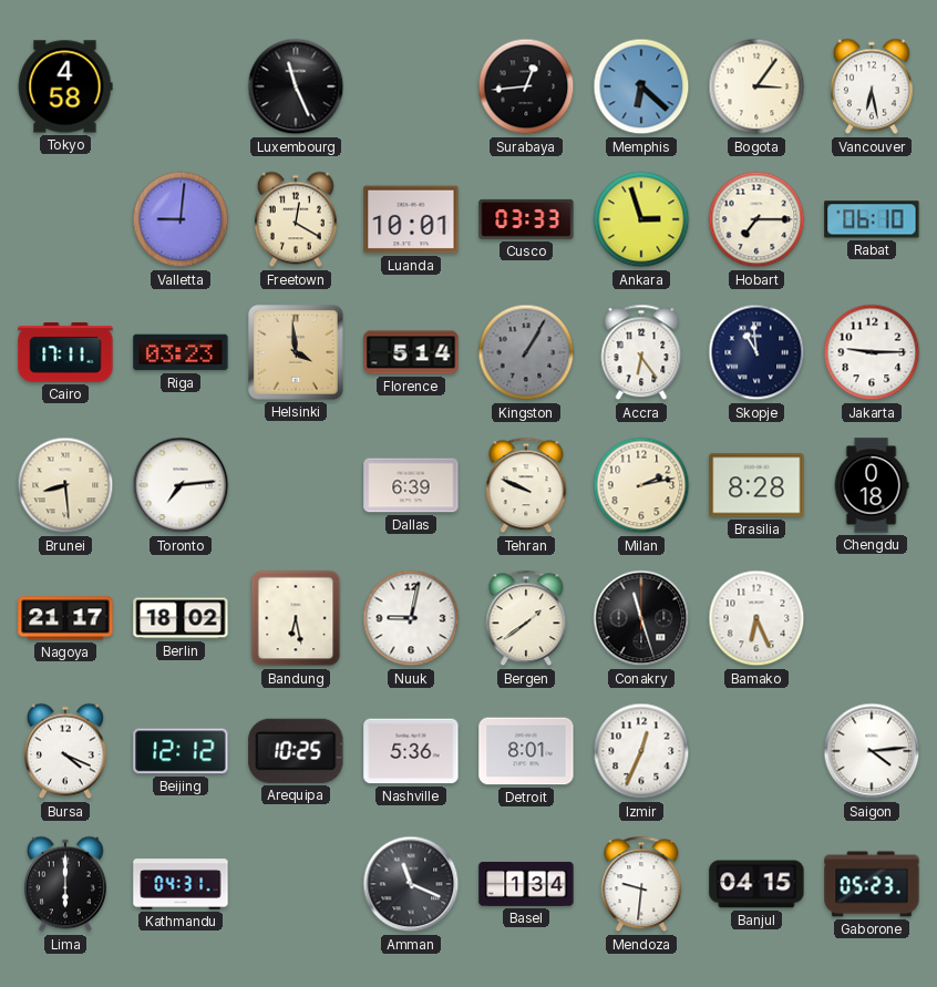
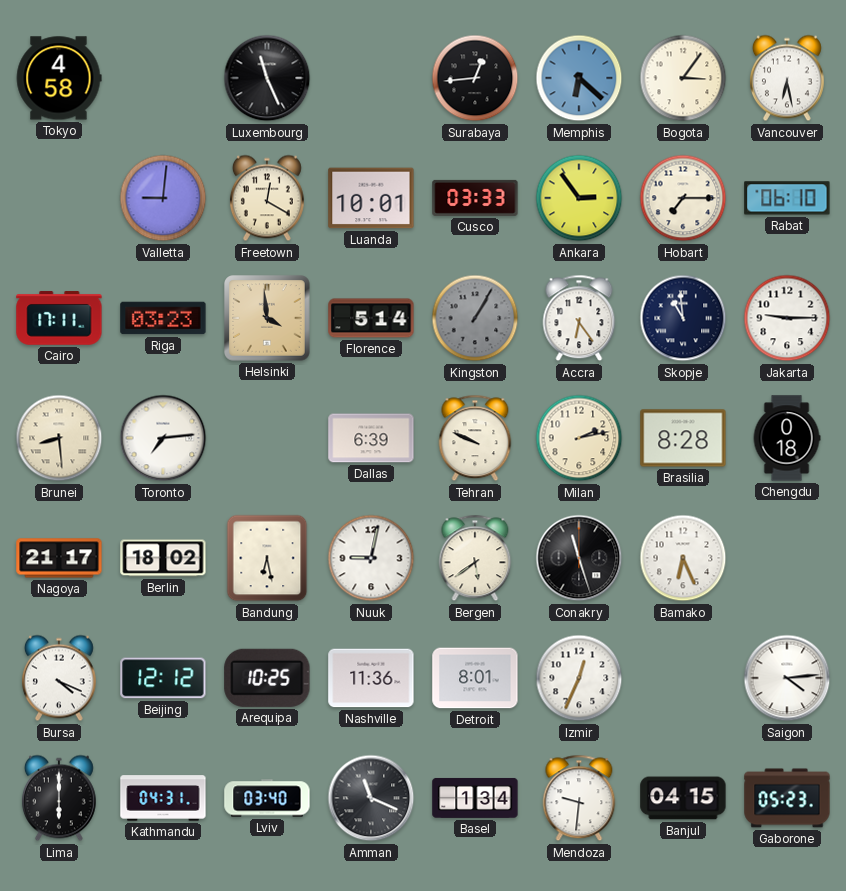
Ankara: 2:57 -> 2:54 (579, 198)
Bergen: 1:39 -> 5:39 (475, 558)
Nashville: 5:36 -> 11:36 (371, 678)
Lviv: none -> 03:40 (267, 798)
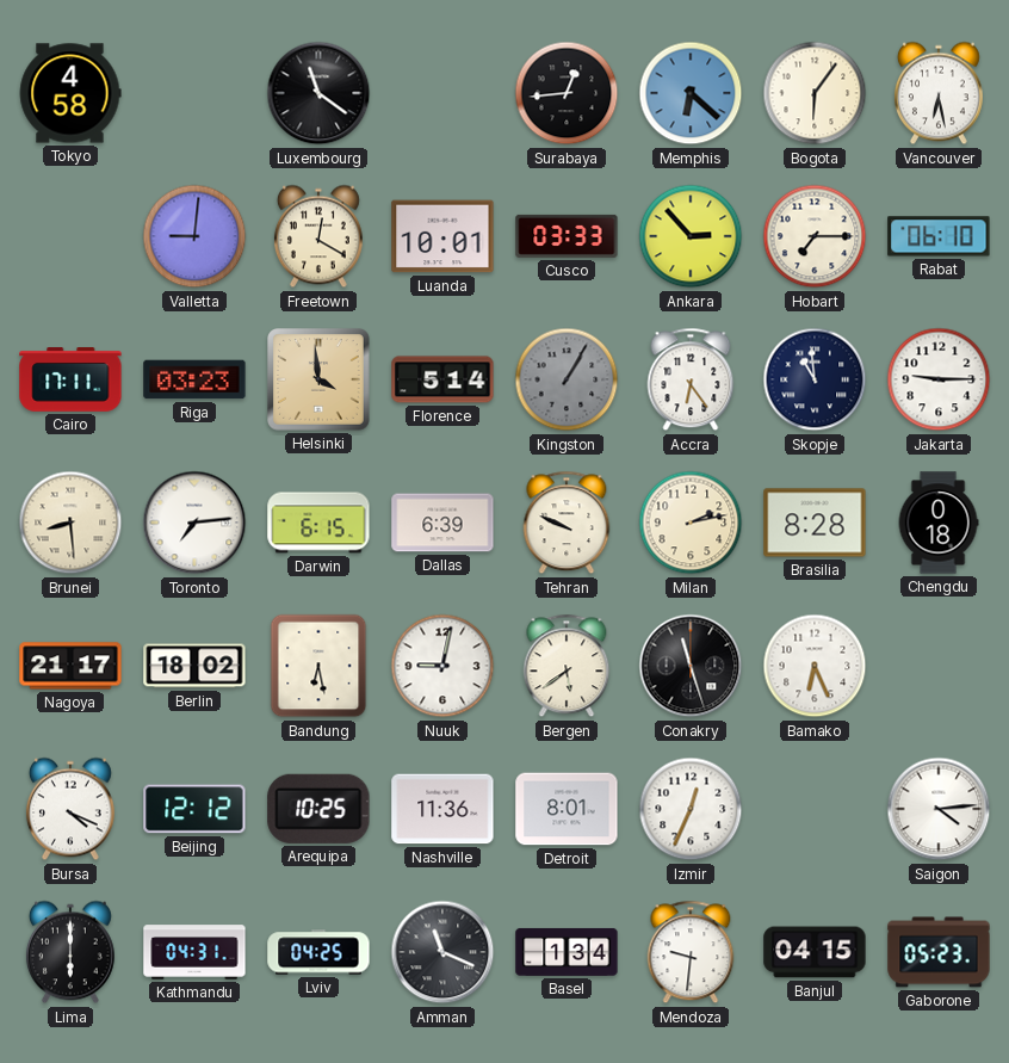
Luxembourg: 11:26 -> 11:21 (318, 93)
Bogota: 3:06 -> 6:06 (815, 93)
Ankara: 2:54 -> 2:53 (691, 236)
Darwin: none -> 6:15 (318, 523)
Lviv: 03:40 -> 04:25 (318, 952)
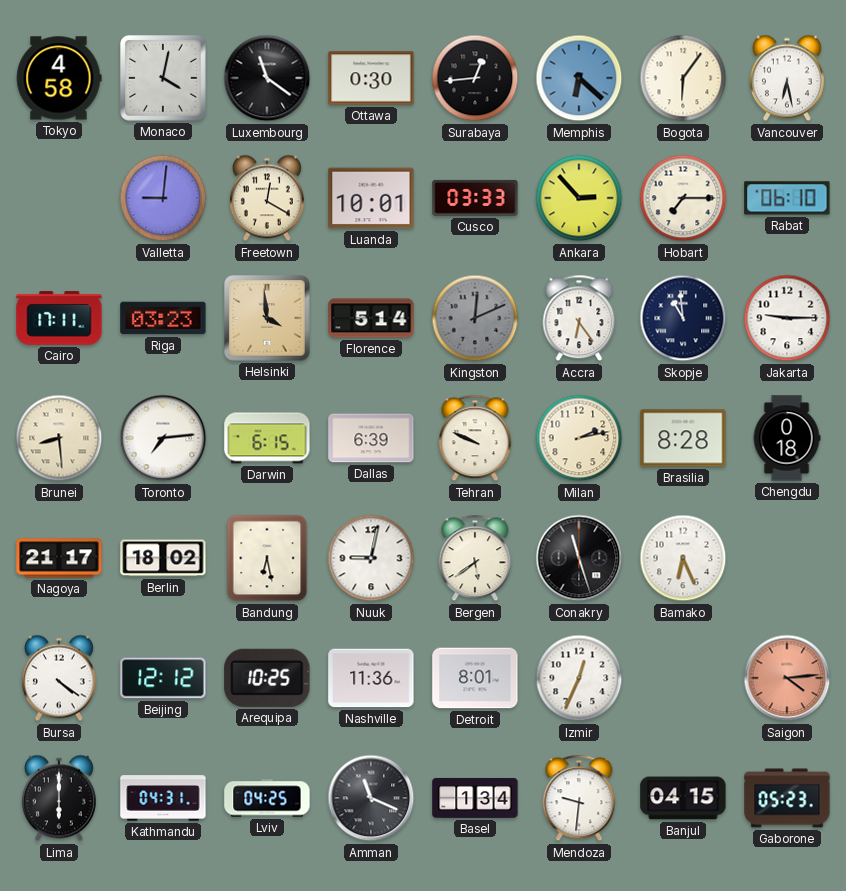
Monaco: none -> 4:02 (164, 79)
Ottawa: none -> 0:30 (371, 78)
Kingston: 1:05 -> 12:11 (475, 318)
Bursa: 4:19 -> 4:21 (59, 678)
Saigon dial: white -> salmon (787, 678)
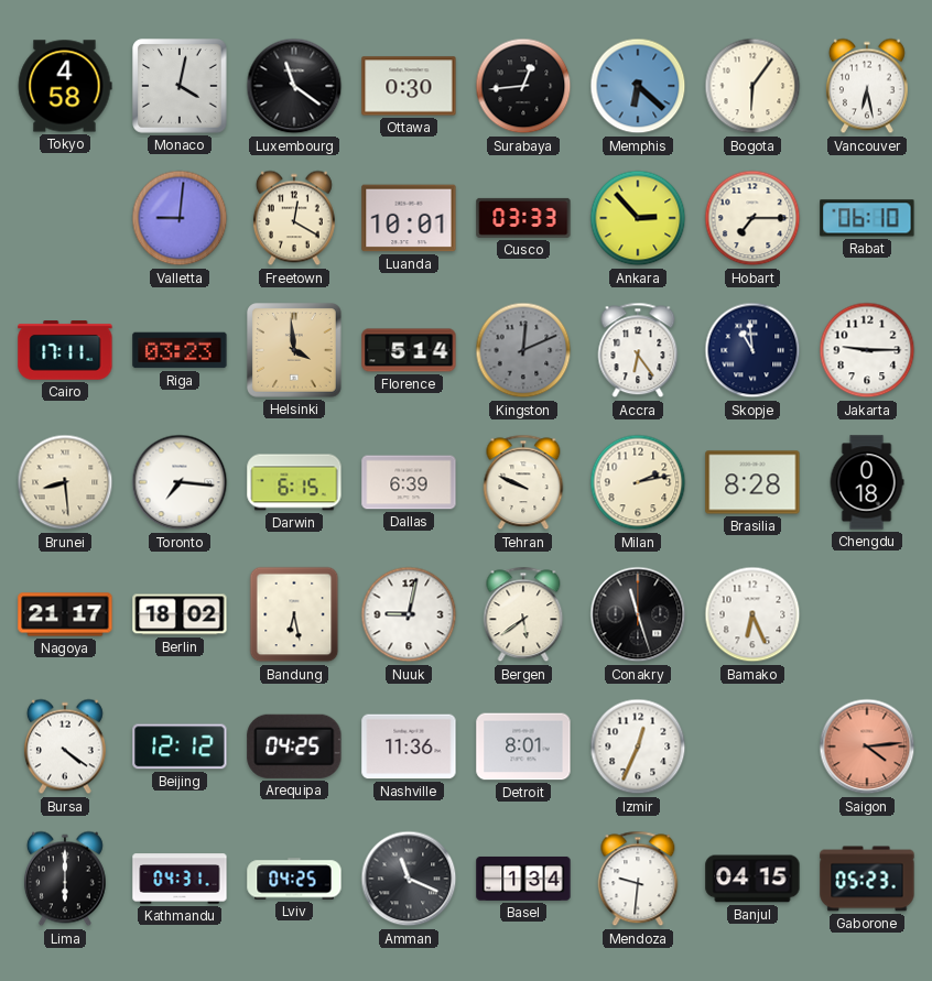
Toronto: 7:14 -> 7:16 (180, 482)
Arequipa: 10:25 -> 04:25 (294, 746)
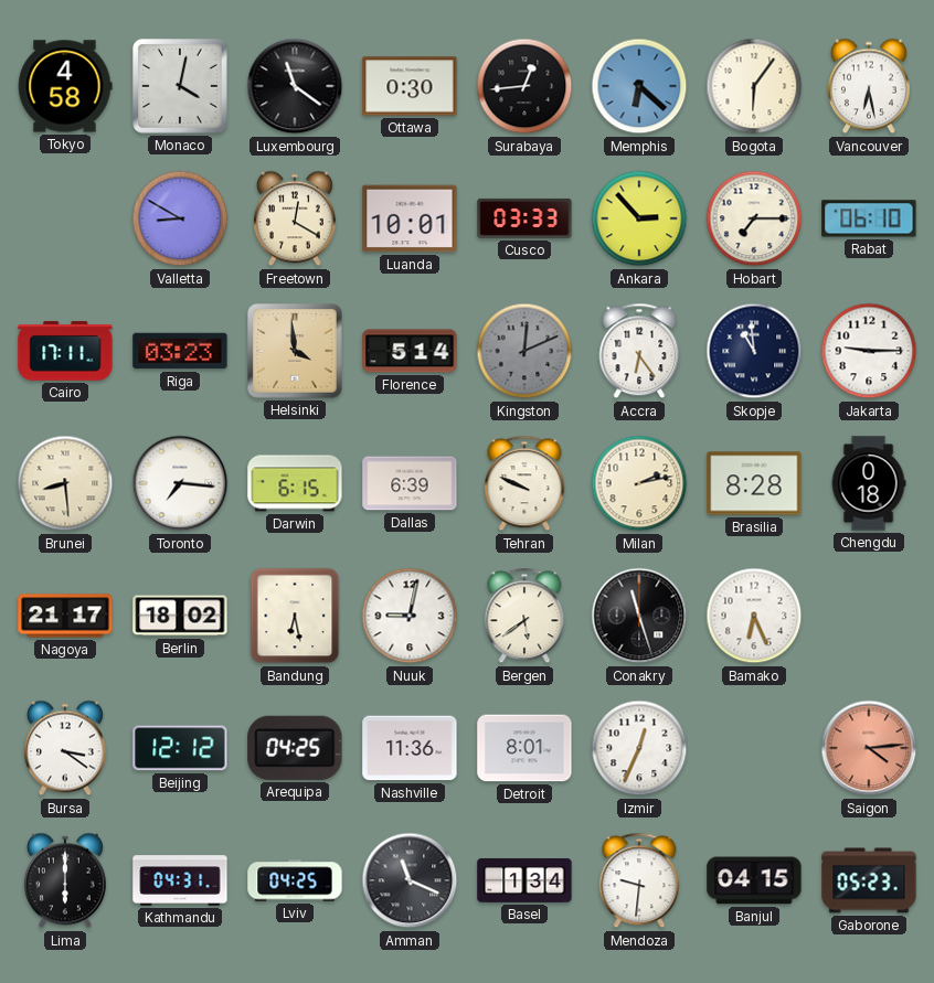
Valletta: 9:01 -> 8:50 (180, 218)
Bursa: 4:21 -> 3:21 (65, 748)
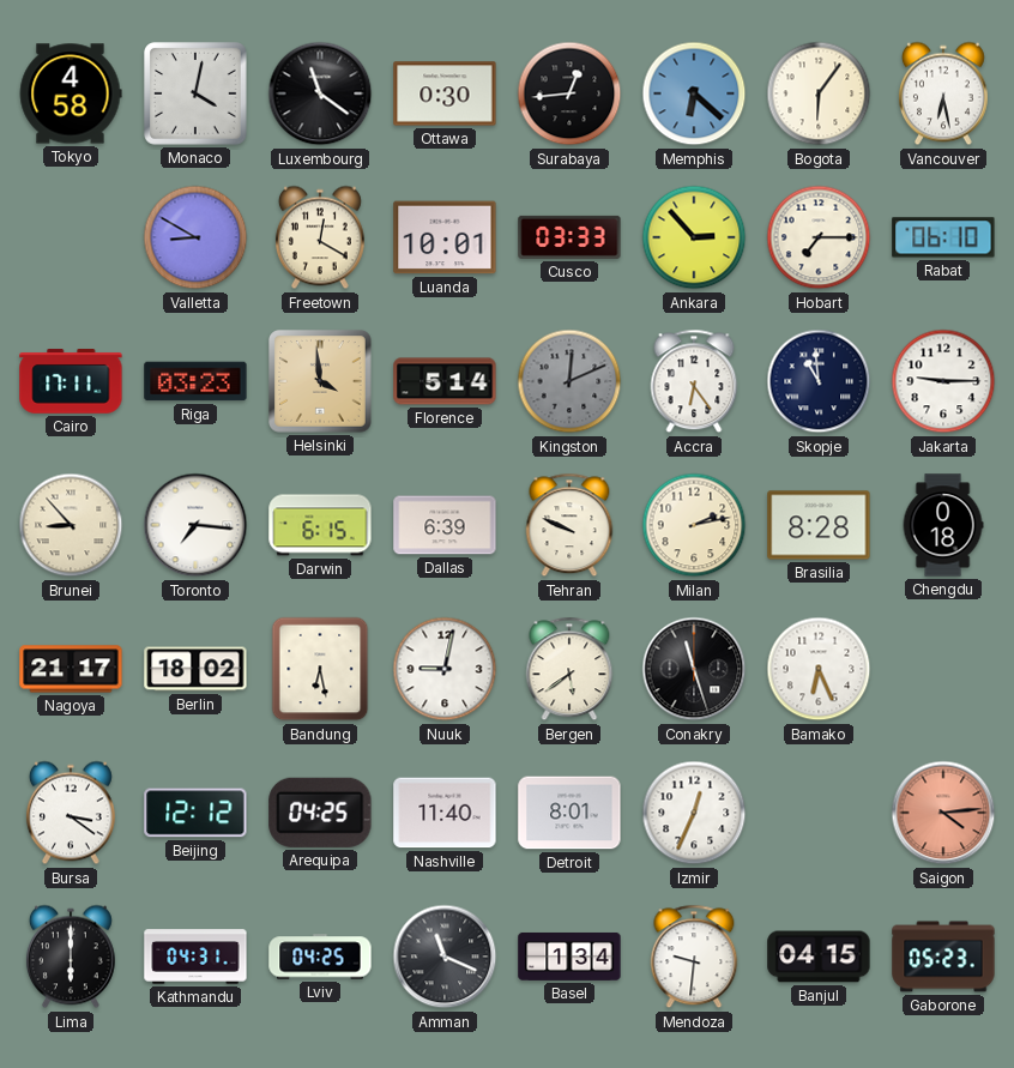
Brunei: 8:29 -> 8:53 (71, 525)
Nashville: 11:36 -> 11:40 (445, 813)
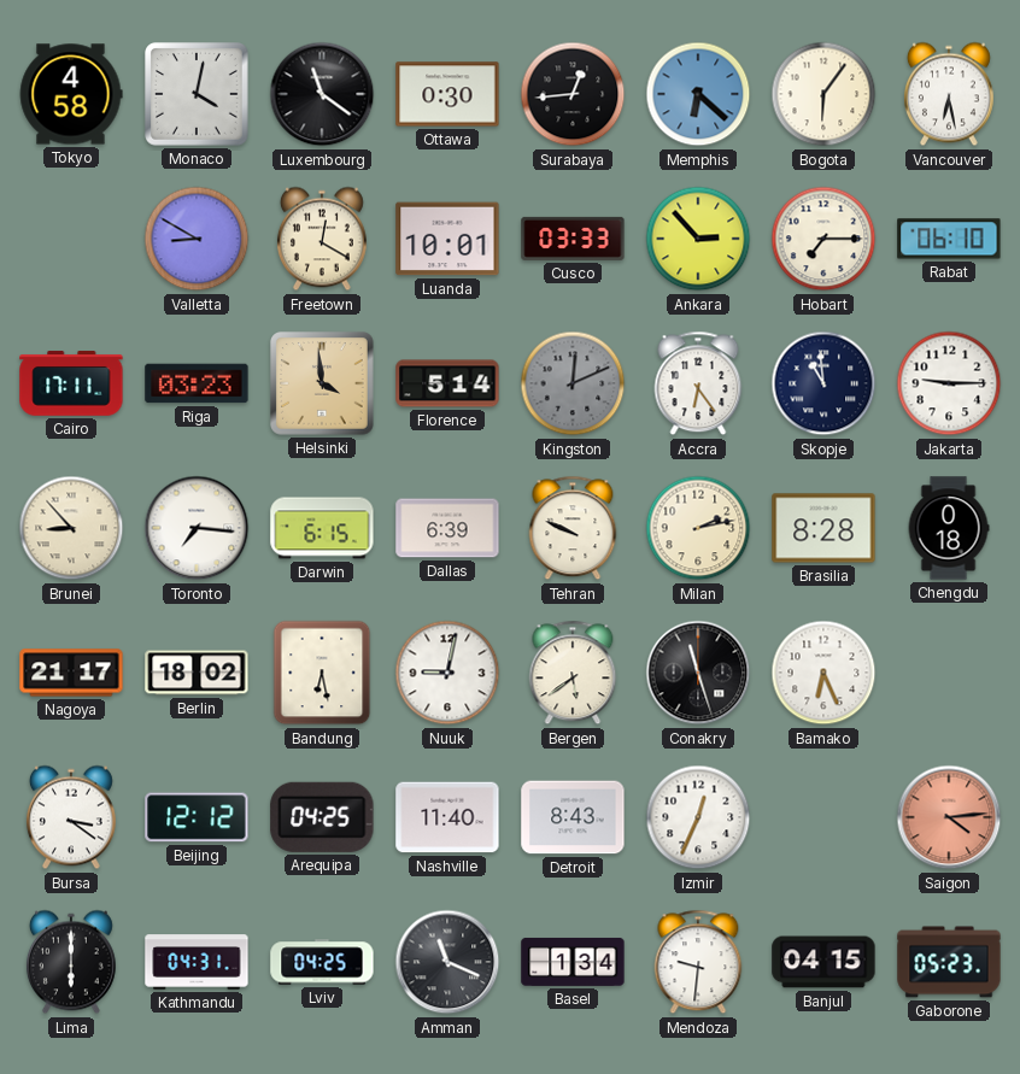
Detroit: 8:01 -> 8:43 (573, 817)
